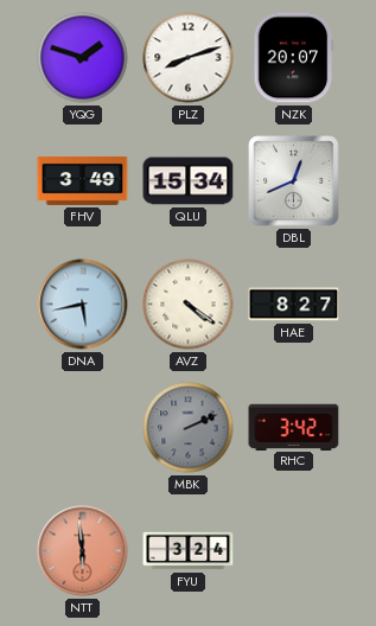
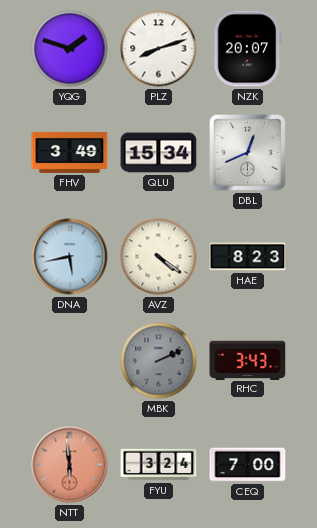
HAE: 8:27 -> 8:23 (248, 257)
RHC: 3:42 -> 3:43 (248, 360)
CEQ: none -> 7:00 (248, 465)
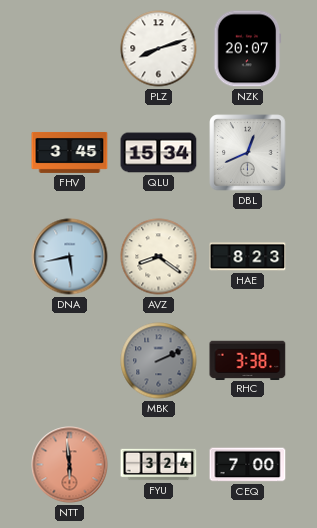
YQG: 1:48 -> none (70, 49)
FHV: 3:49 -> 3:45 (70, 152)
AVZ: 4:21 -> 8:21 (159, 257)
RHC: 3:43 -> 3:38 (248, 360)
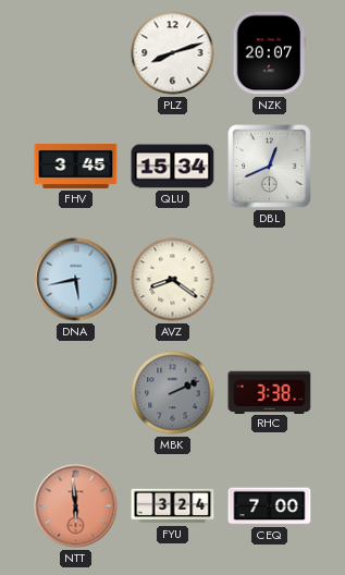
HAE: 8:23 -> none (248, 257)
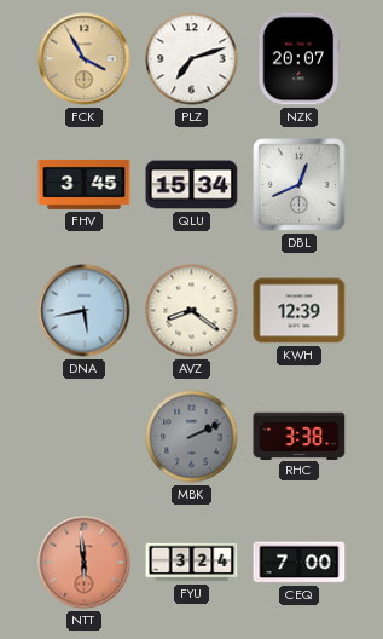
FCK: none -> 3:55 (85, 59)
PLZ: 8:12 -> 7:12 (192, 59)
KWH: none -> 12:39 (300, 311)
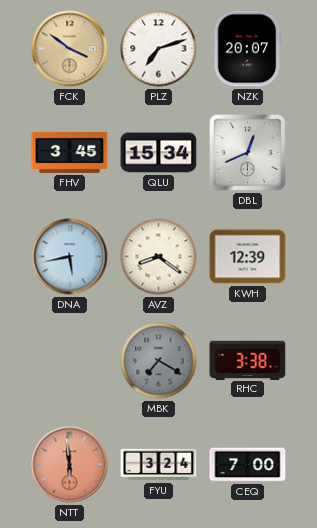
FCK: 3:55 -> 3:51 (70, 49)
MBK: 2:11 -> 7:20 (159, 361)
